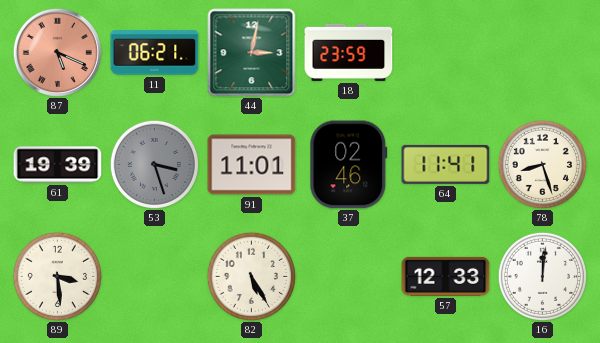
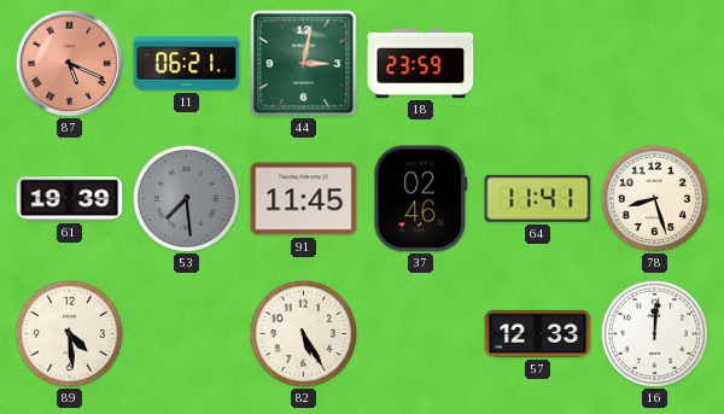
53: 3:27 -> 7:29 (186, 198)
91: 11:01 -> 11:45 (304, 199)
89: 3:29 -> 4:29 (69, 333)
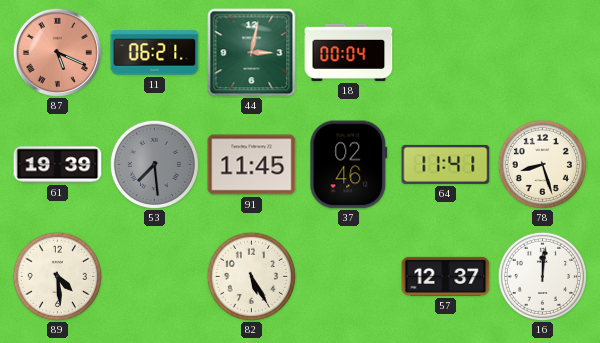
18: 23:59 -> 00:04 (349, 52)
57: 12:33 -> 12:37 (446, 276)
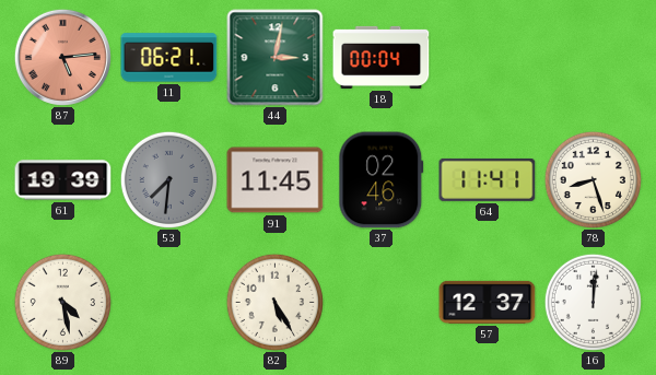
87: 5:19 -> 5:14 (62, 57)
53: 7:29 -> 7:31 (168, 179)
89: 4:29 -> 4:28 (62, 302)
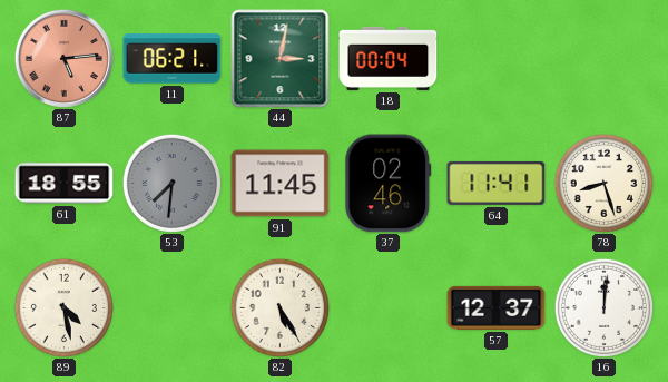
61: 19:39 -> 18:55 (65, 184)
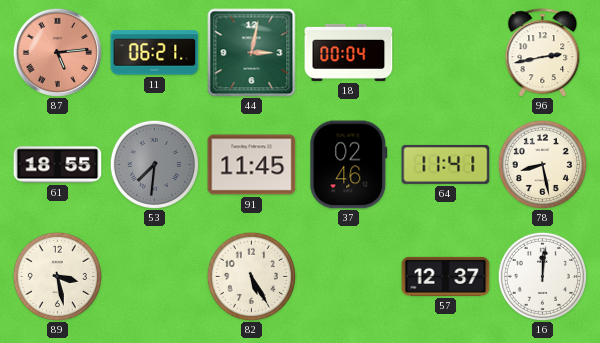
96: none -> 2:43 (543, 53)
78: 8:27 -> 8:28 (542, 164)
89: 4:28 -> 3:28 (57, 276)
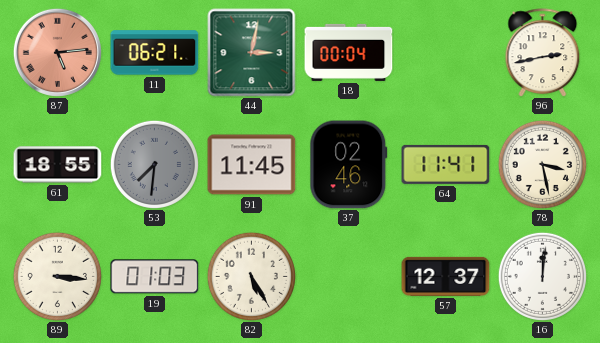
78: 8:28 -> 3:28 (542, 164)
89: 3:28 -> 3:16 (57, 276)
19: none -> 01:03 (155, 277)
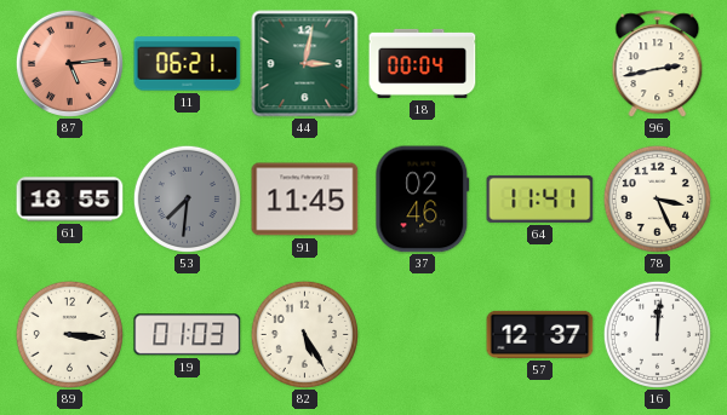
78: 3:28 -> 3:26 (657, 198)
